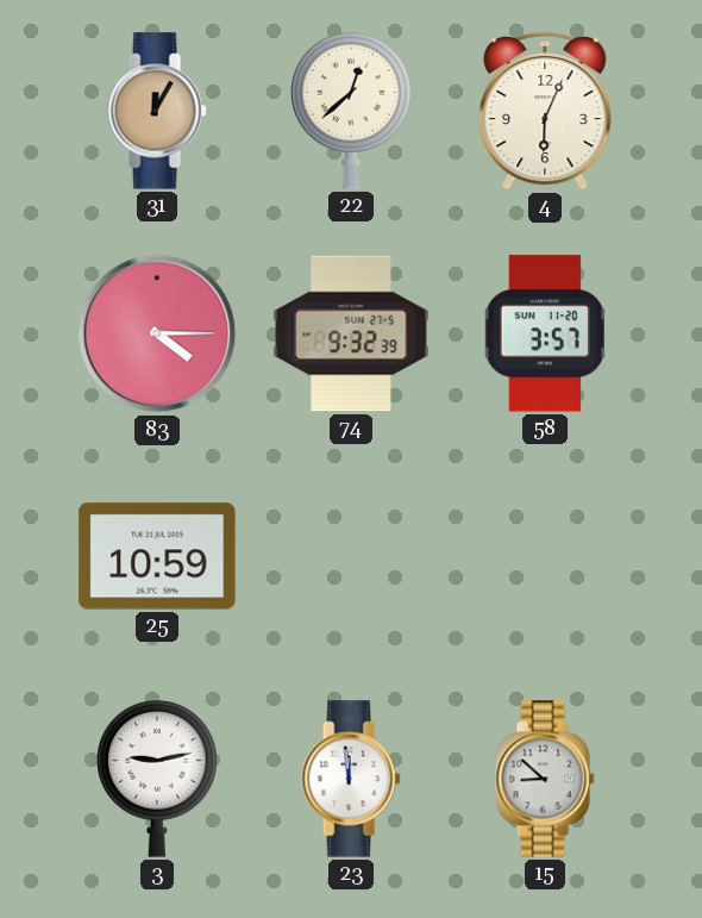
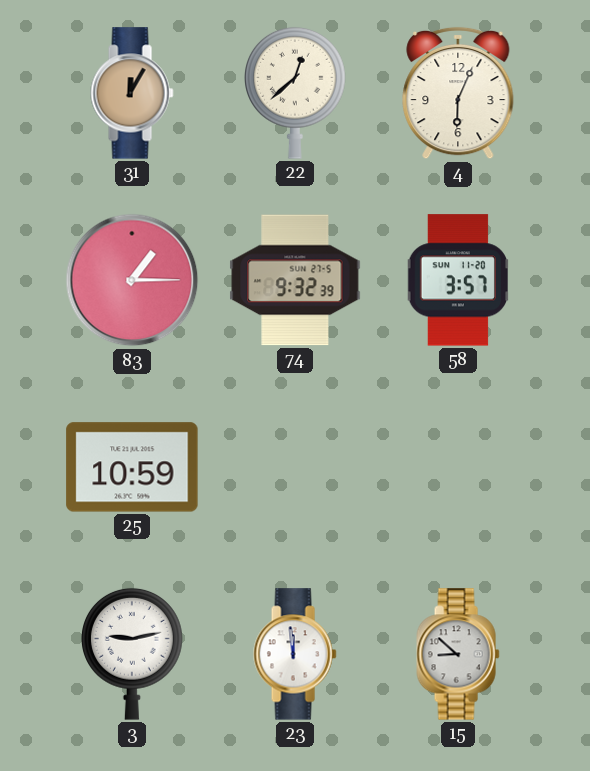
83: 4:15 -> 1:15 (132, 280)
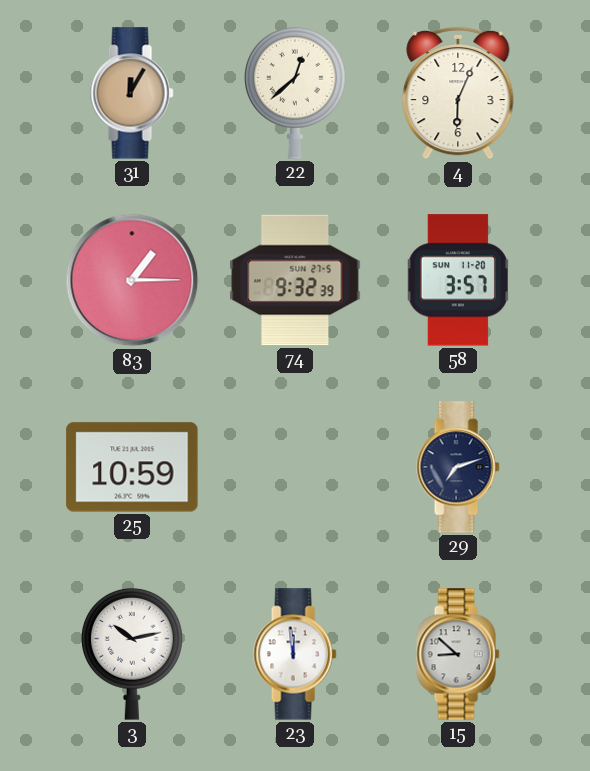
29: none -> 7:12 (458, 467)
3: 9:13 -> 10:13 (133, 654)
